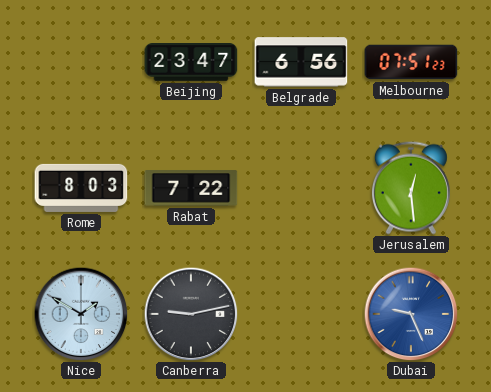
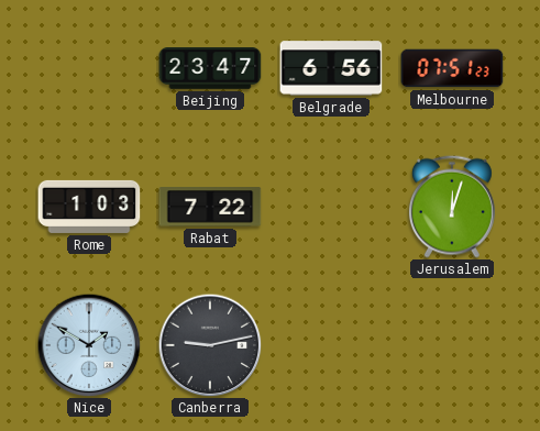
Rome: 8:03 -> 1:03 (89, 207)
Jerusalem: 12:29 -> 12:03 (452, 207)
Dubai: 9:26 -> none (411, 314)
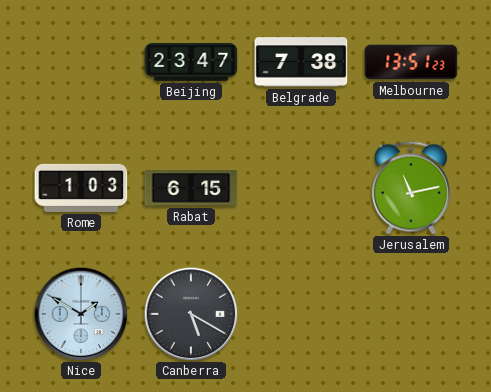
Belgrade: 6:56 -> 7:38 (301, 62)
Melbourne: 07:51 -> 13:51 (411, 62)
Rabat: 7:22 -> 6:15 (191, 188)
Jerusalem: 12:03 -> 11:13 (411, 188)
Canberra: 9:13 -> 5:20 (191, 314)
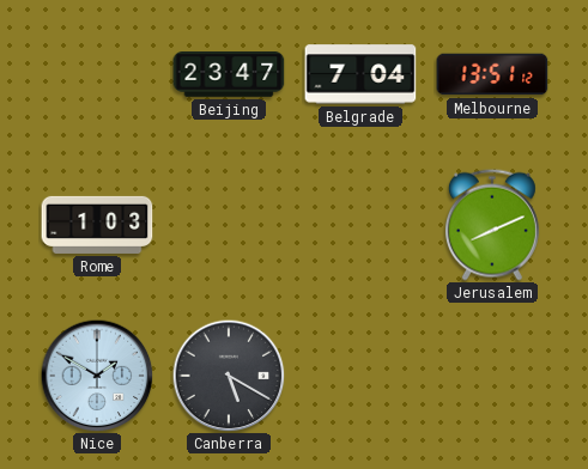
Belgrade: 7:38 -> 7:04 (360, 74)
Melbourne: 13:51:23 -> 13:51:12 (492, 74)
Rabat: 6:15 -> none (191, 188)
Jerusalem: 11:13 -> 8:11 (492, 225)
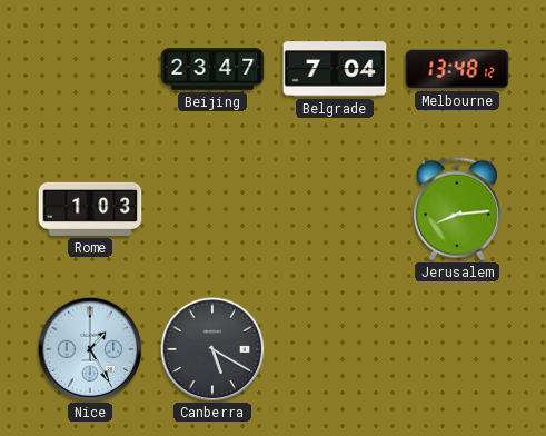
Melbourne: 13:51 -> 13:48 (457, 69)
Jerusalem: 8:11 -> 8:14 (457, 209)
Nice: 1:50 -> 1:25 (90, 349)
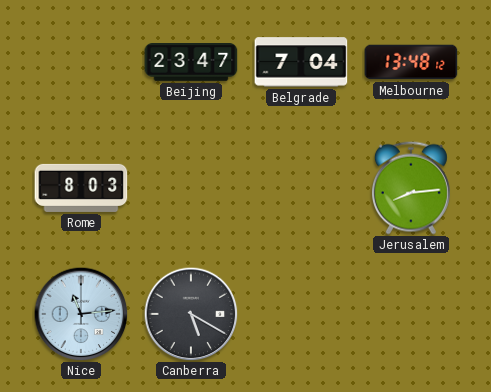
Rome: 1:03 -> 8:03 (81, 188)
Nice: 1:25 -> 11:14 (81, 314)
